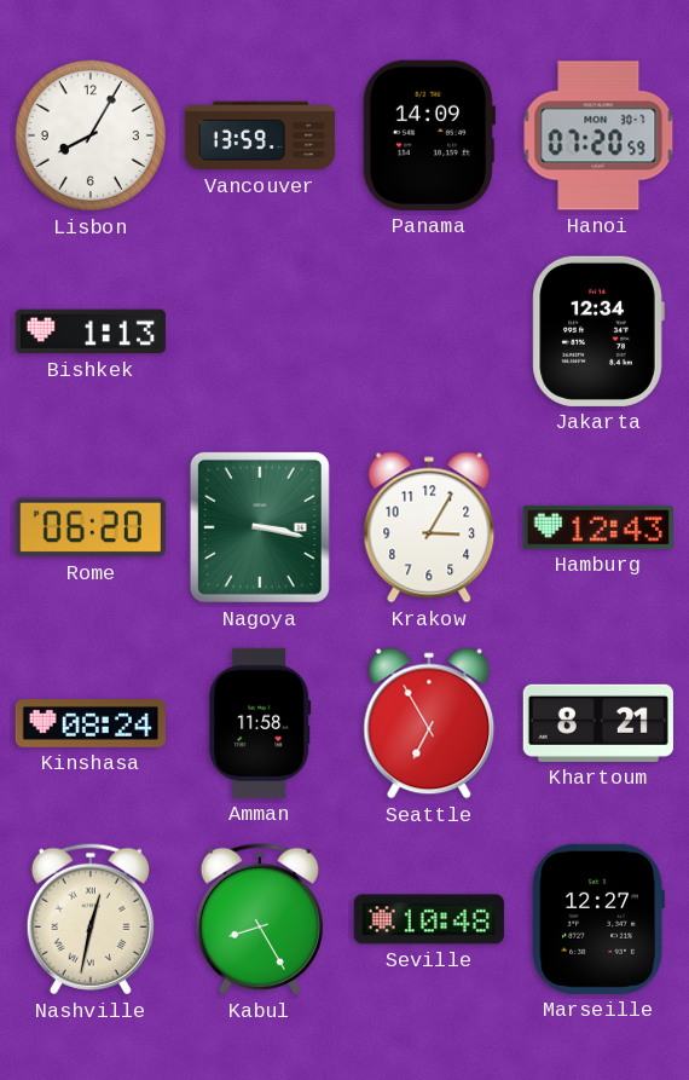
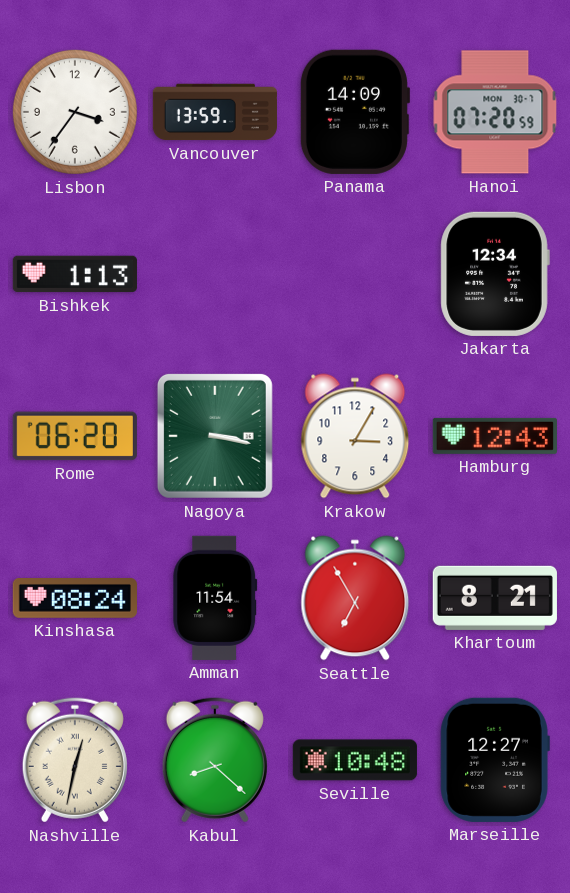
Lisbon: 8:05 -> 3:36 (75, 112)
Amman: 11:58 -> 11:54 (215, 598)
Kabul: 8:25 -> 8:22 (215, 760)
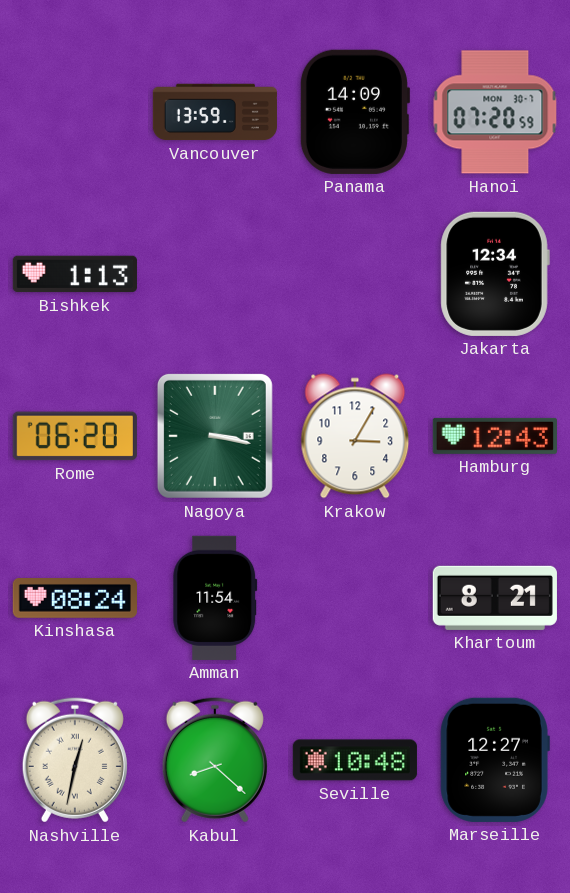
Lisbon: 3:36 -> none (75, 112)
Seattle: 6:55 -> none (355, 598)
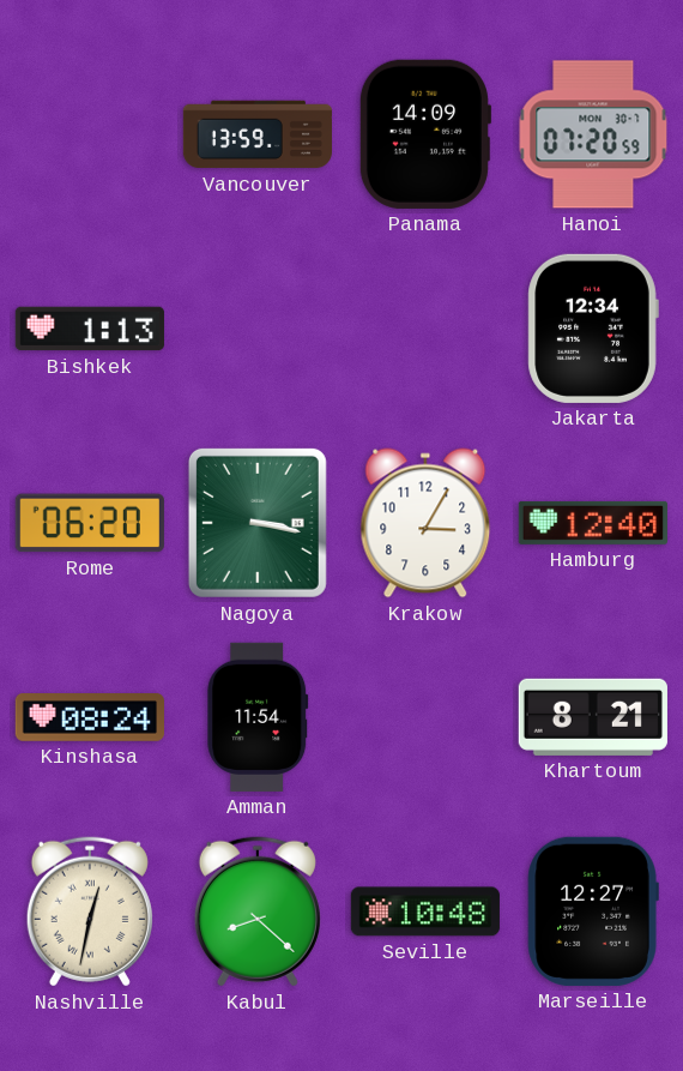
Hamburg: 12:43 -> 12:40 (593, 523)
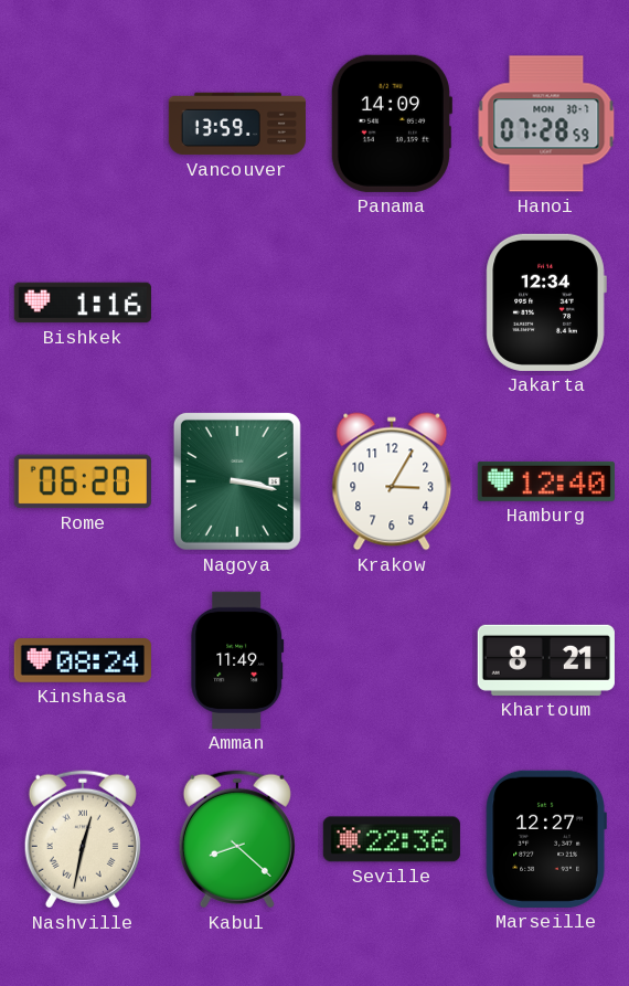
Hanoi: 07:20 -> 07:28 (546, 124)
Bishkek: 1:13 -> 1:16 (83, 303)
Amman: 11:54 -> 11:49 (237, 660)
Seville: 10:48 -> 22:36 (392, 839)
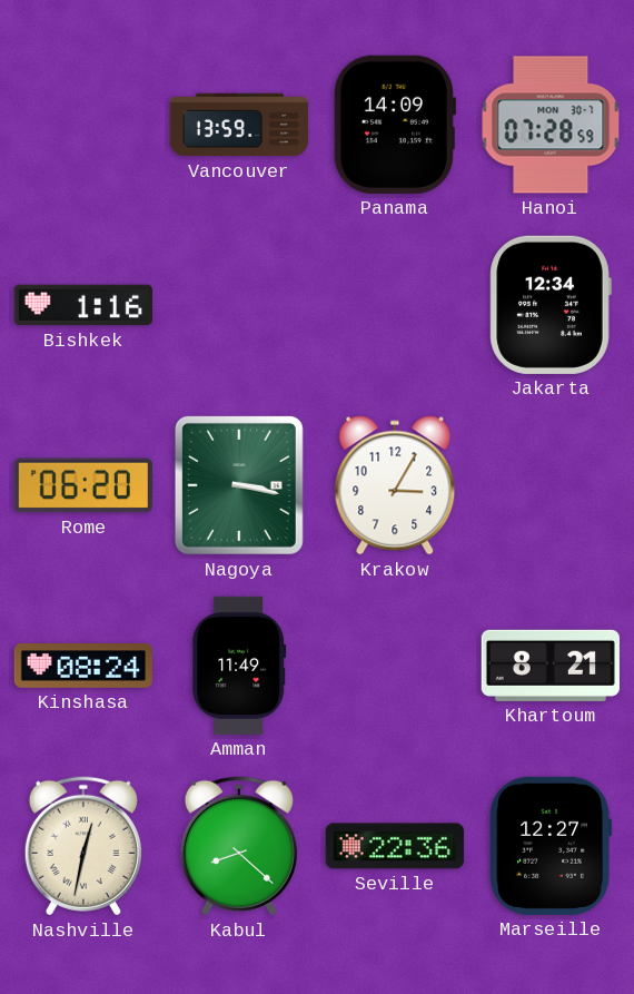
Hamburg: 12:40 -> none (546, 481)
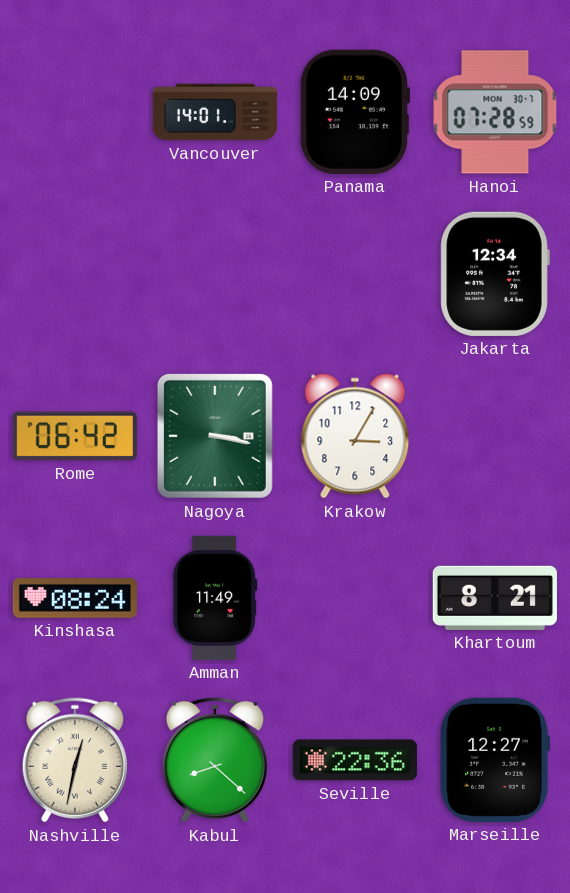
Vancouver: 13:59 -> 14:01 (215, 112)
Bishkek: 1:16 -> none (83, 305)
Rome: 06:20 -> 06:42 (75, 436)
